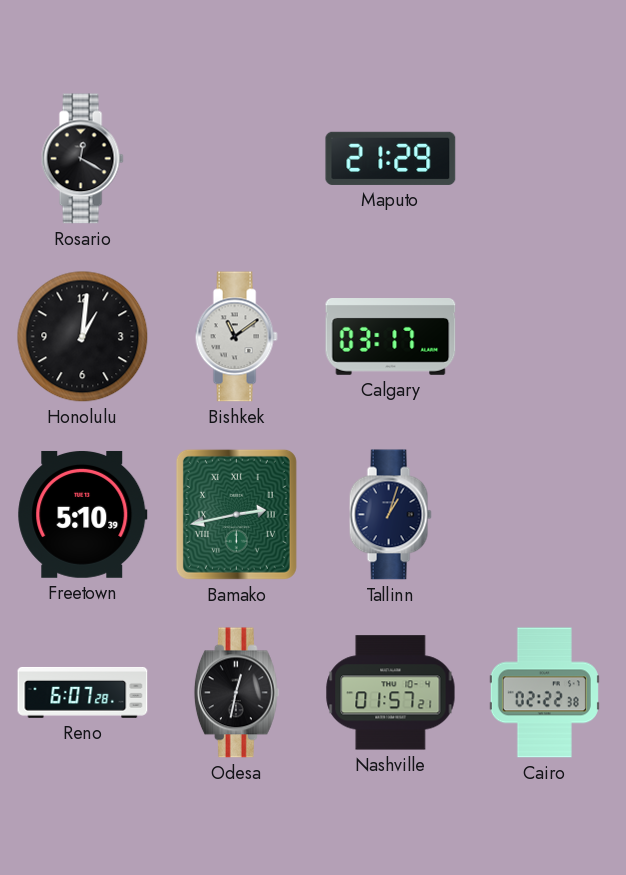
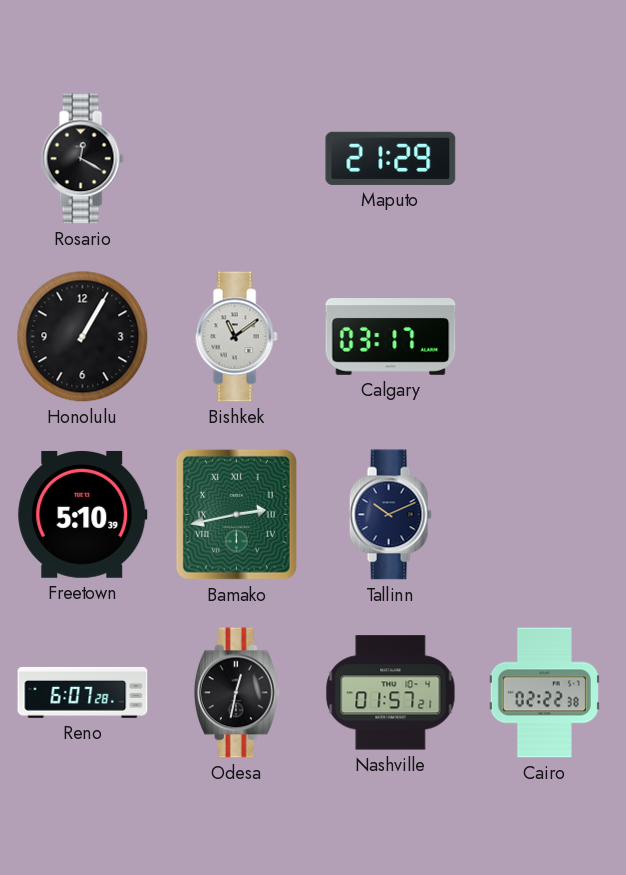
Honolulu: 1:01 -> 1:05 (83, 337)
Tallinn: 1:03 -> 10:11 (390, 515)
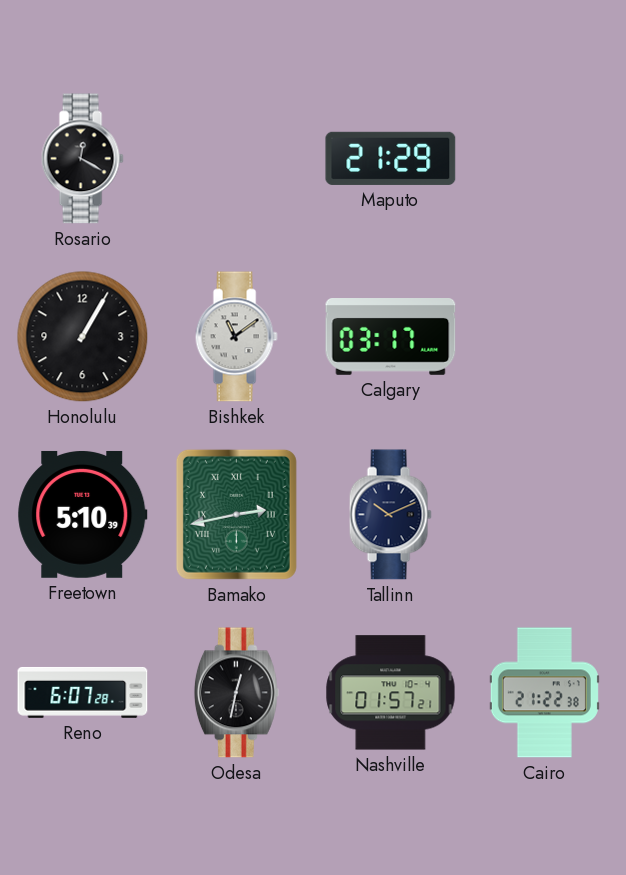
Cairo: 02:22 -> 21:22 (544, 693)
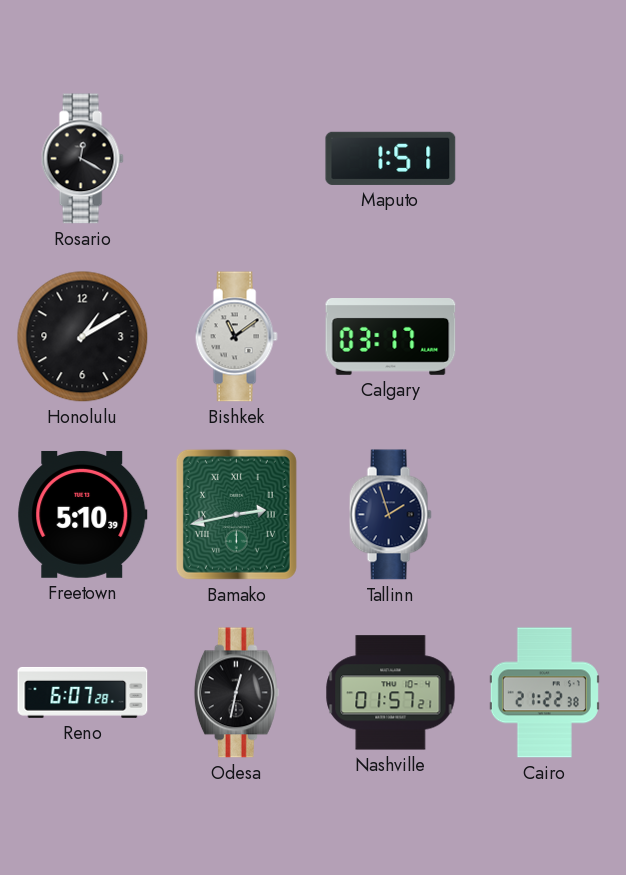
Maputo: 21:29 -> 1:51 (391, 158)
Honolulu: 1:05 -> 1:10 (83, 337)
Tallinn: 10:11 -> 1:57 (390, 515)
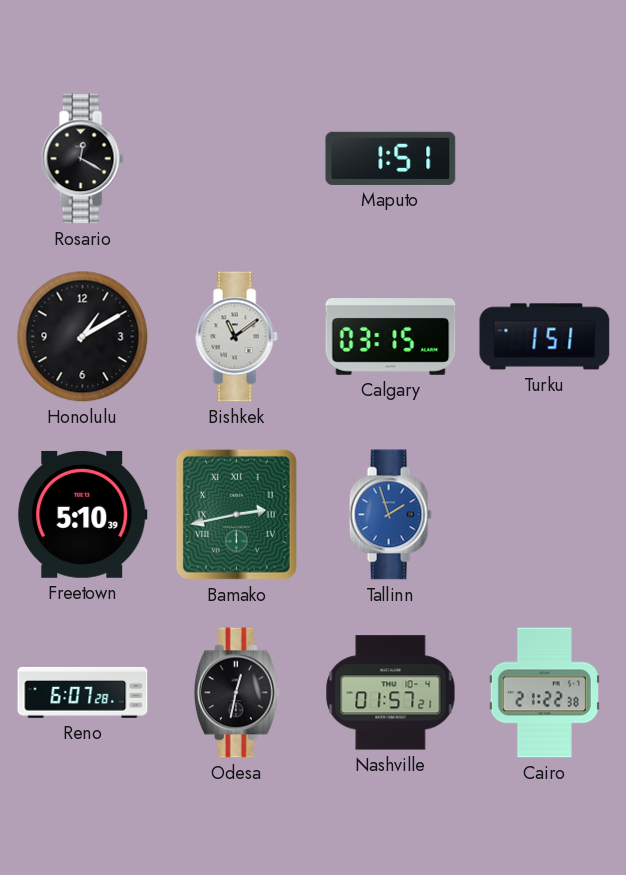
Calgary: 03:17 -> 03:15 (391, 337)
Turku: none -> 1:51 (545, 337)
Tallinn dial: navy -> blue (390, 515)
